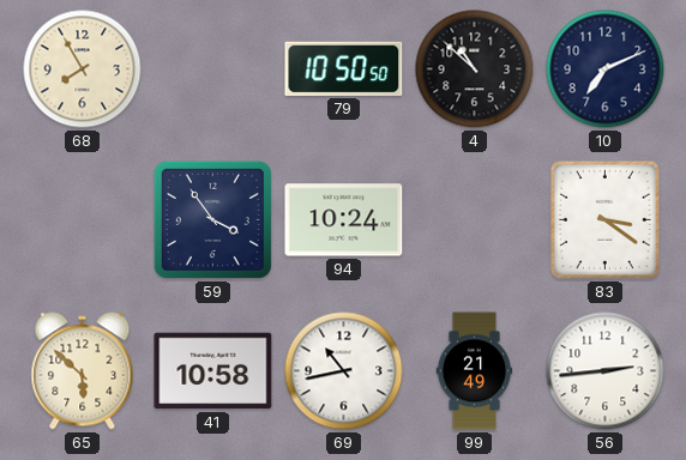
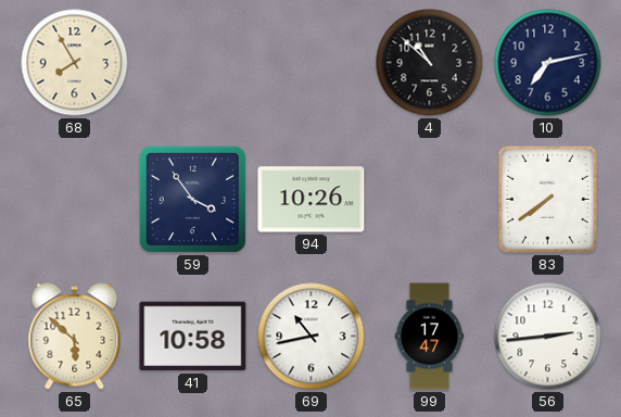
79: 10:50 -> none (344, 68)
10: 7:11 -> 7:13 (548, 63)
94: 10:24 -> 10:26 (312, 200)
83: 3:21 -> 7:39 (547, 199)
99: 21:49 -> 17:47 (430, 337)
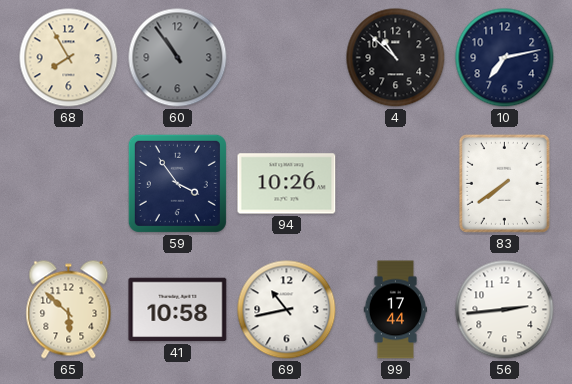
60: none -> 10:54 (178, 58)
99: 17:47 -> 17:44 (396, 310)
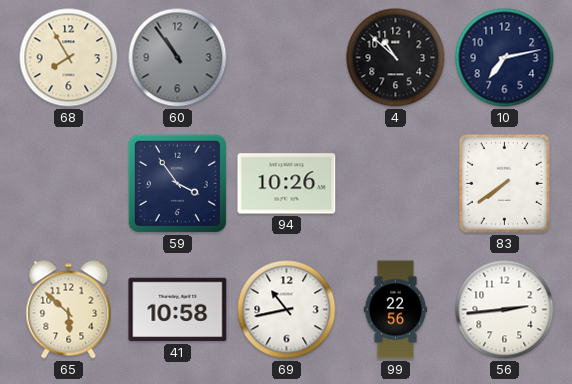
99: 17:44 -> 22:56 (396, 310)
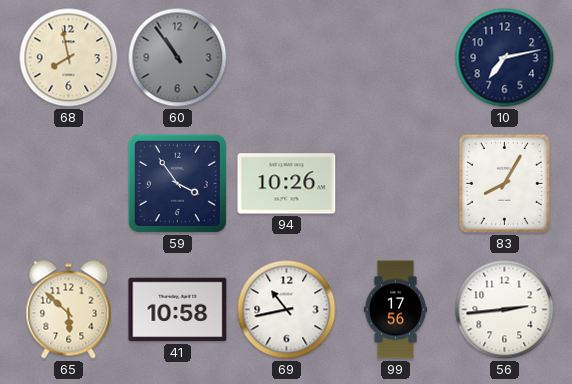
68: 7:55 -> 7:58 (69, 58)
4: 10:52 -> none (396, 58)
83: 7:39 -> 8:05 (504, 183)
99: 22:56 -> 17:56 (396, 310)
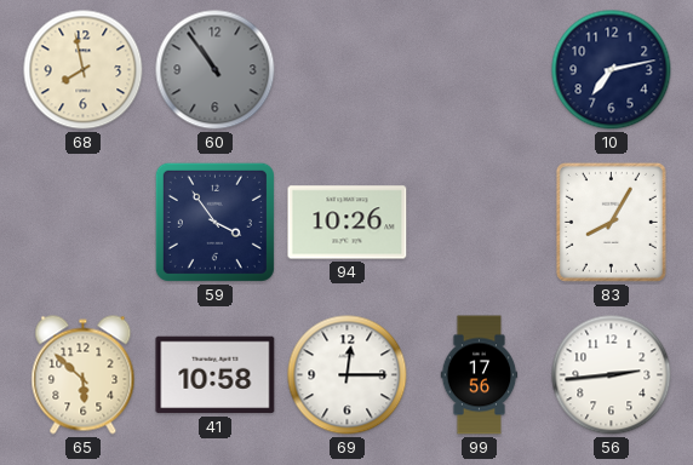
69: 10:43 -> 12:15 (348, 375)
